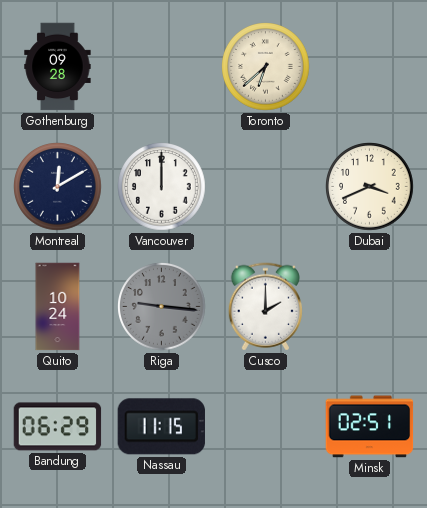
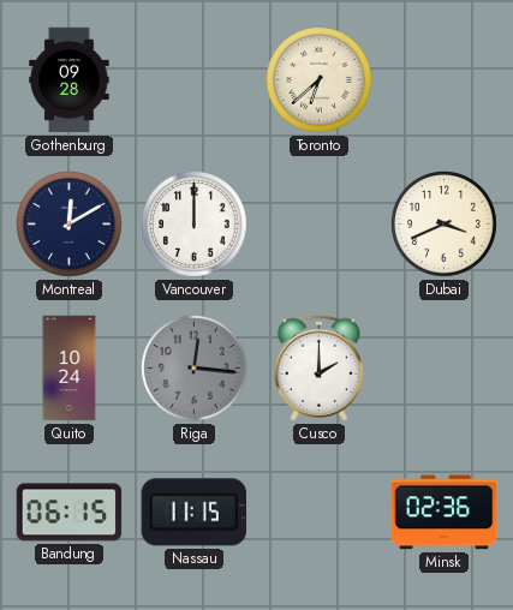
Riga: 9:16 -> 12:16 (195, 369)
Bandung: 06:29 -> 06:15 (70, 513)
Minsk: 02:51 -> 02:36 (445, 513)
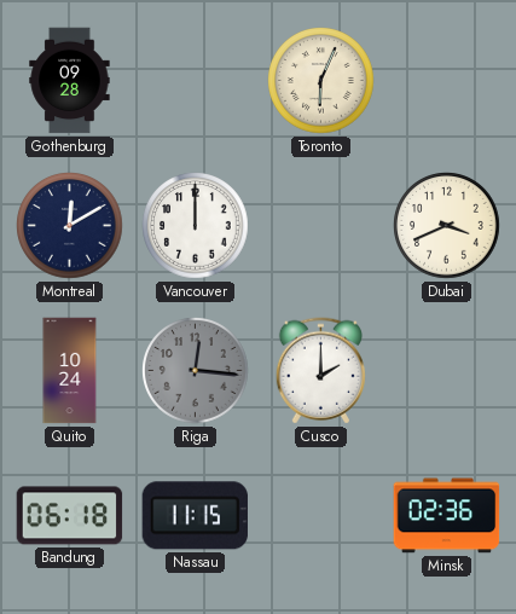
Toronto: 6:38 -> 6:04 (321, 81)
Bandung: 06:15 -> 06:18 (70, 516)
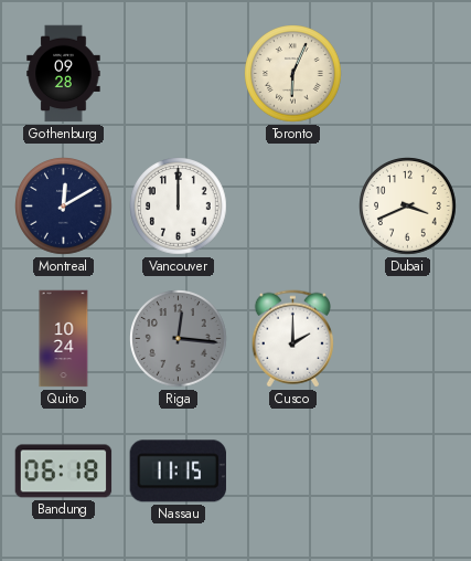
Minsk: 02:36 -> none (447, 516)
